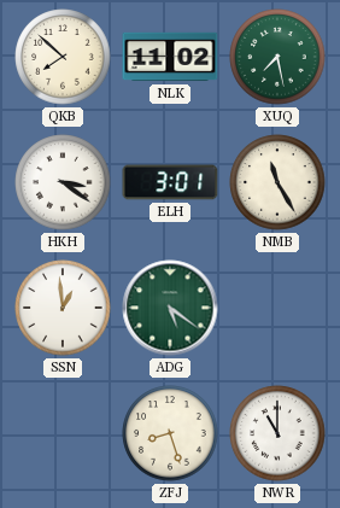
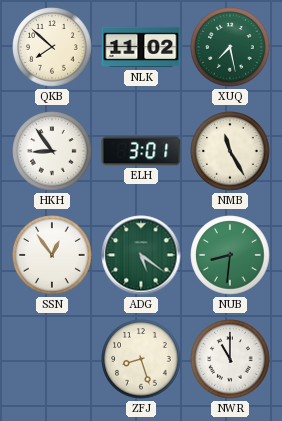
HKH: 3:21 -> 8:54 (52, 151)
SSN: 12:59 -> 12:54 (52, 255)
NUB: none -> 8:31 (230, 255)
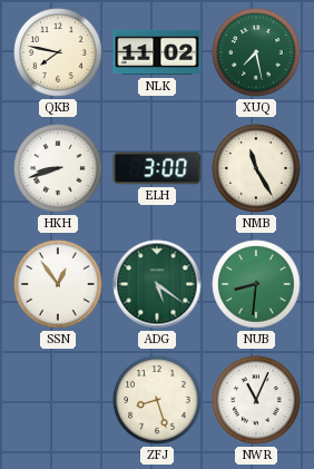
QKB: 7:52 -> 7:47 (58, 52)
HKH: 8:54 -> 8:42 (58, 168)
ELH: 3:01 -> 3:00 (157, 168)
NWR: 11:00 -> 11:04 (256, 400)
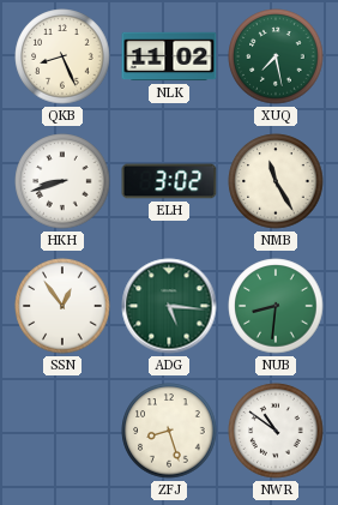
QKB: 7:47 -> 8:26 (62, 56)
ELH: 3:00 -> 3:02 (169, 181)
ADG: 5:21 -> 5:16 (169, 306)
NWR: 11:04 -> 10:51 (276, 431)
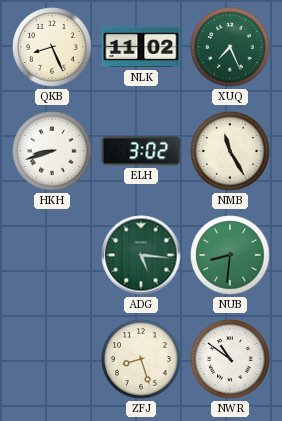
XUQ: 7:28 -> 7:26 (230, 47)
SSN: 12:54 -> none (62, 306)
